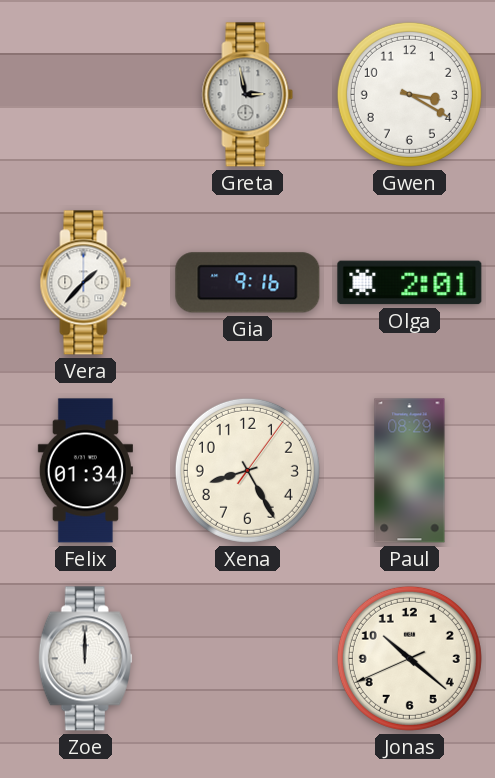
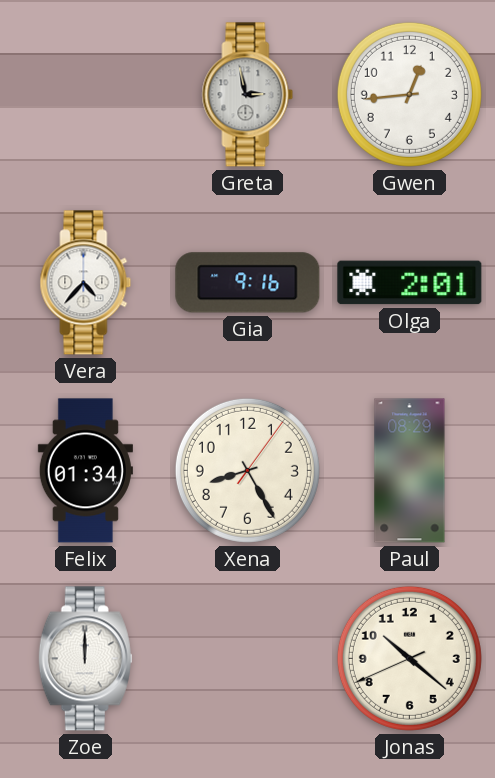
Gwen: 3:20 -> 12:44 (409, 94)
Vera: 1:37 -> 4:37 (86, 283)
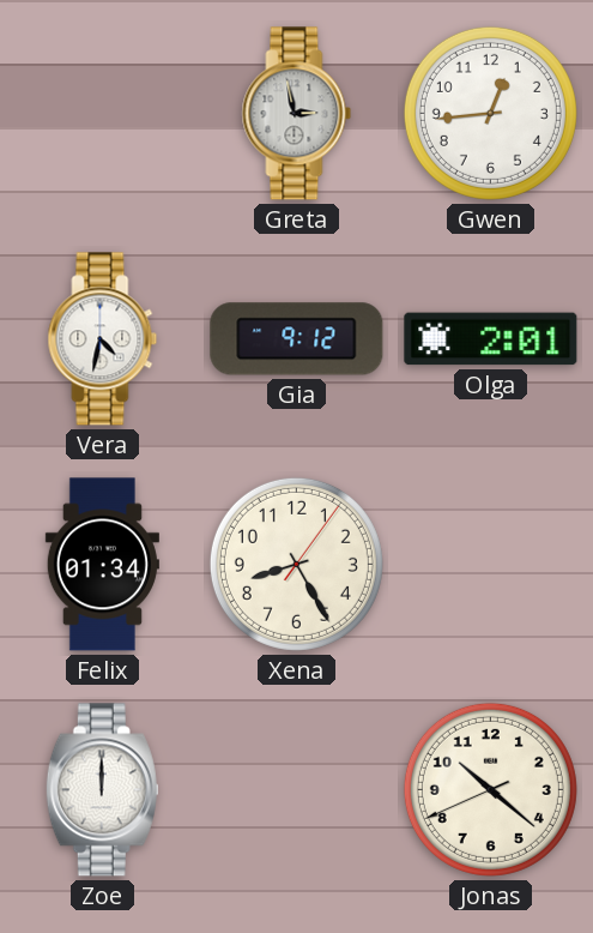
Vera: 4:37 -> 4:32 (103, 339)
Gia: 9:16 -> 9:12 (297, 339)
Paul: 08:29 -> none (410, 471)
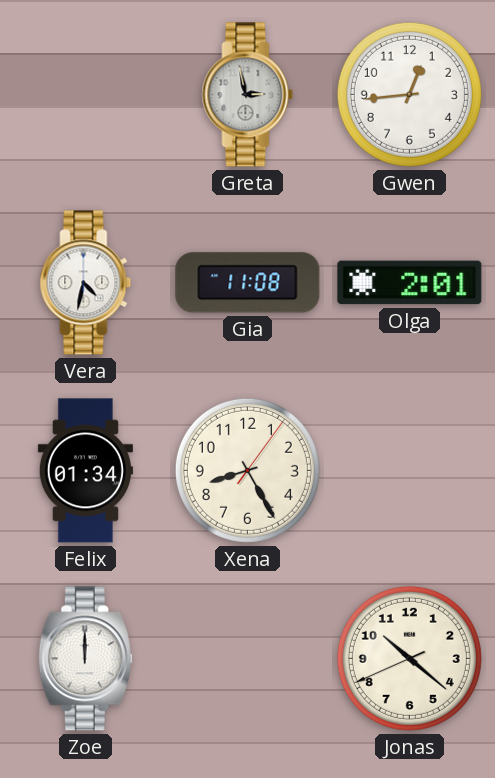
Gia: 9:12 -> 11:08 (248, 283)
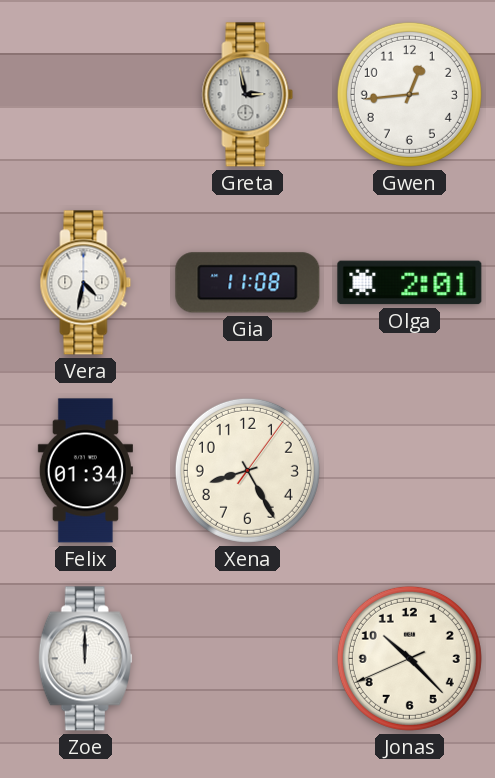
Jonas: 10:21 -> 10:22 (409, 658)
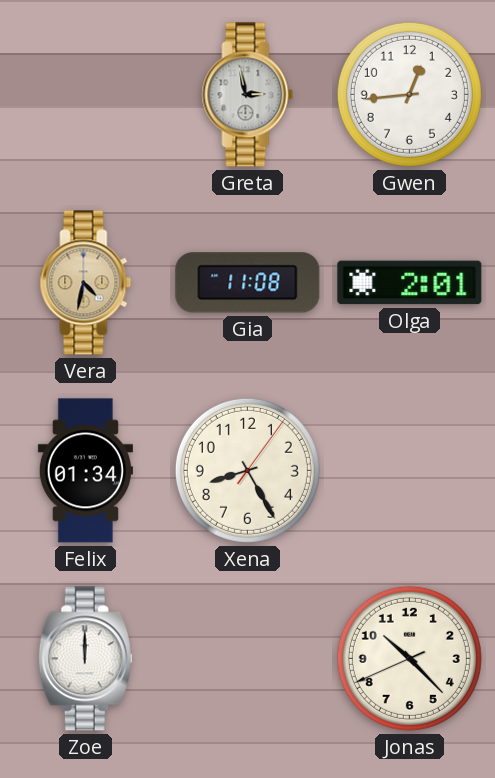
Vera dial: white -> champagne (86, 283)
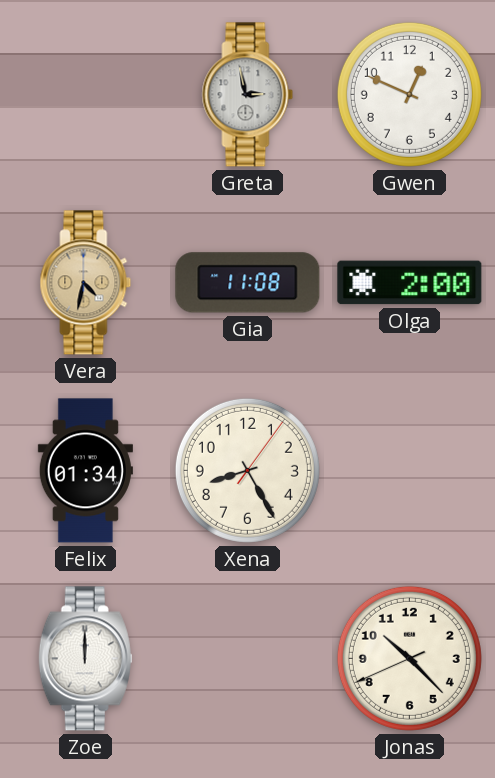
Gwen: 12:44 -> 12:49 (409, 94)
Olga: 2:01 -> 2:00 (410, 283)
